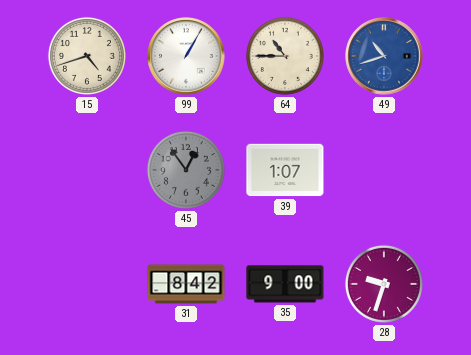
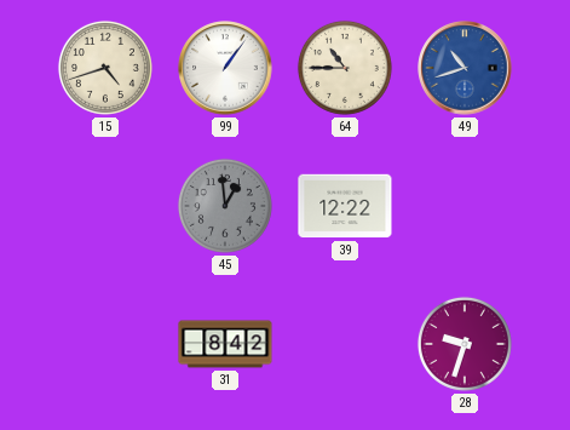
99: 1:05 -> 1:06 (225, 68)
45: 12:54 -> 12:59 (225, 206)
39: 1:07 -> 12:22 (345, 206)
35: 9:00 -> none (285, 284)
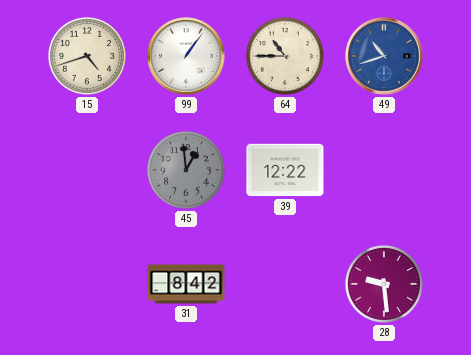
28: 9:33 -> 9:29 (384, 284)
